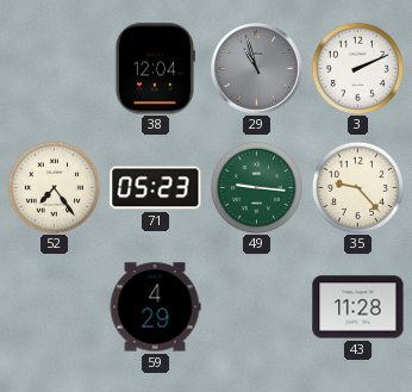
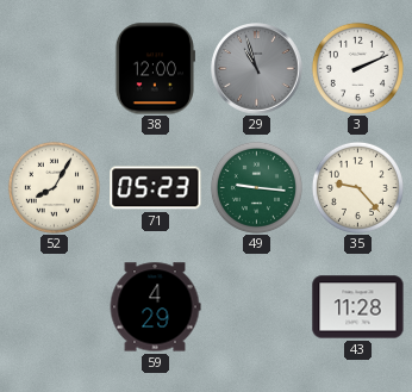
38: 12:04 -> 12:00 (155, 69)
52: 7:24 -> 8:05 (54, 187)
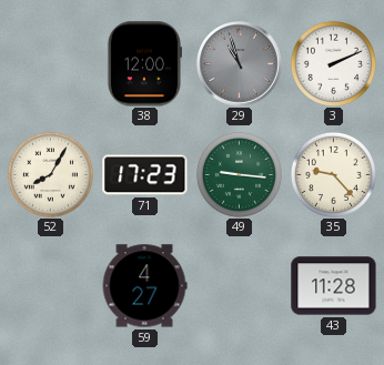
71: 05:23 -> 17:23 (145, 175)
59: 4:29 -> 4:27 (144, 286)
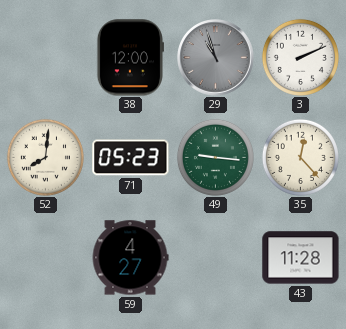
52: 8:05 -> 8:01 (45, 157)
71: 17:23 -> 05:23 (131, 158)
35: 9:23 -> 12:23 (300, 157)
